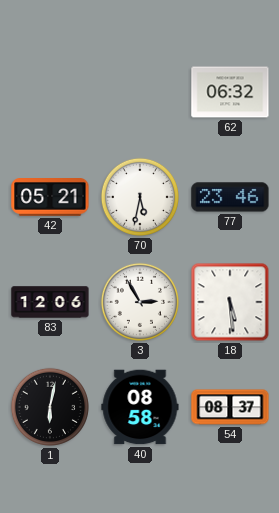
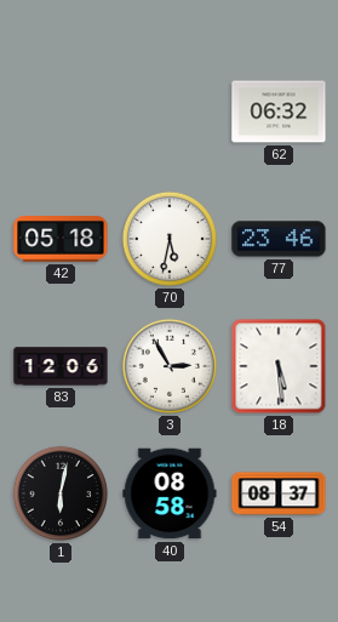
42: 05:21 -> 05:18 (61, 240)
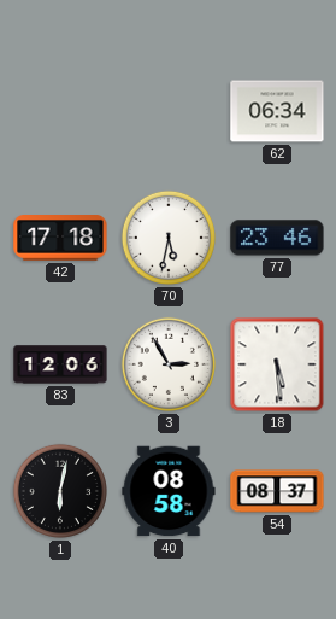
62: 06:32 -> 06:34 (277, 111)
42: 05:18 -> 17:18 (60, 239)
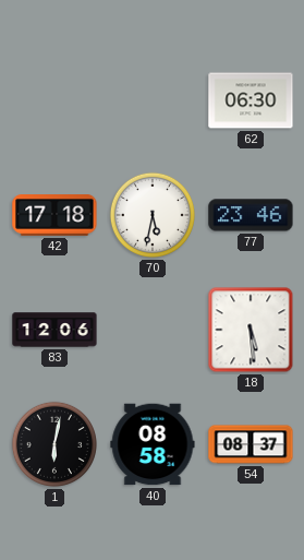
62: 06:34 -> 06:30 (251, 100)
3: 2:55 -> none (169, 364)
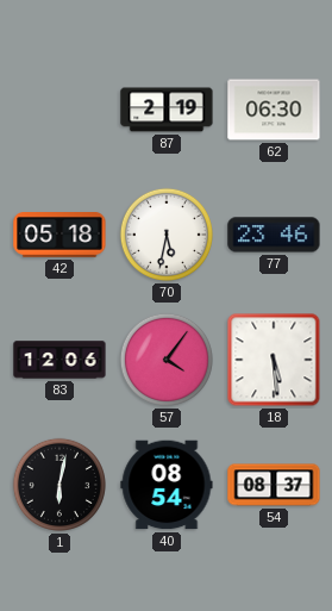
87: none -> 2:19 (167, 110)
42: 17:18 -> 05:18 (59, 236)
57: none -> 4:06 (167, 360)
40: 08:58 -> 08:54 (167, 485)
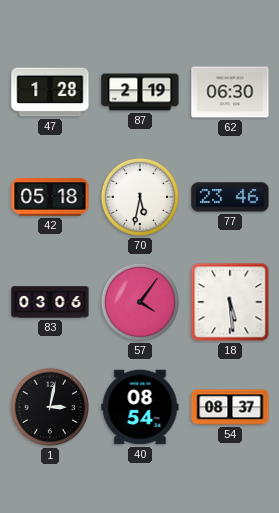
47: none -> 1:28 (50, 92)
83: 12:06 -> 03:06 (50, 302)
1: 6:02 -> 3:02 (50, 407)
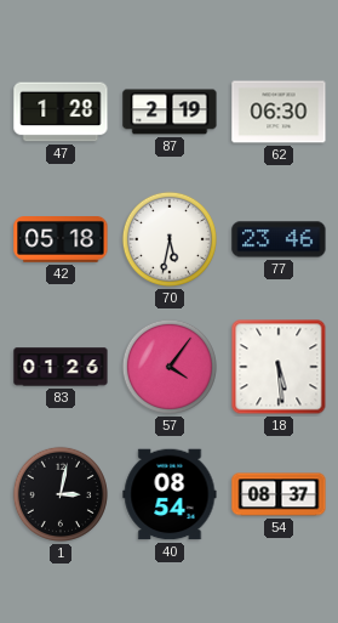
83: 03:06 -> 01:26 (61, 367)
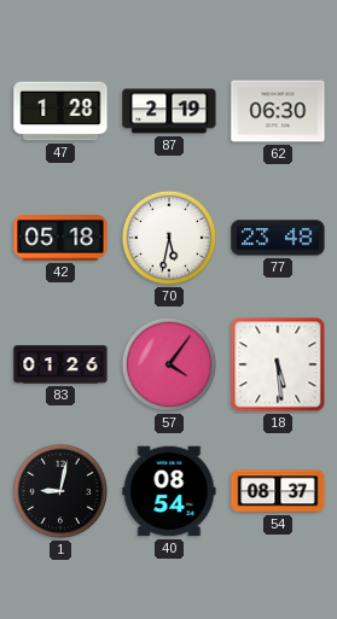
77: 23:46 -> 23:48 (278, 238)
1: 3:02 -> 9:02 (60, 491)
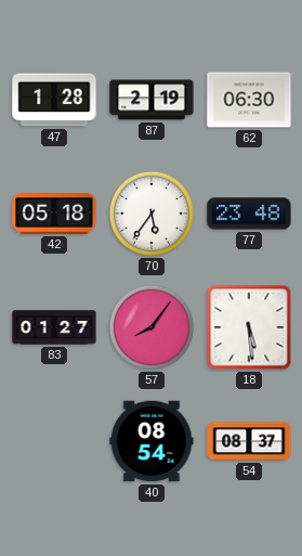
70: 5:32 -> 5:36 (152, 214)
83: 01:26 -> 01:27 (54, 327)
57: 4:06 -> 8:06 (152, 327)
1: 9:02 -> none (60, 491)
